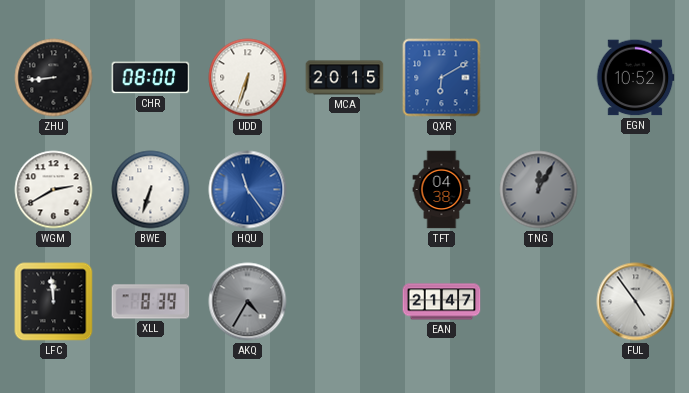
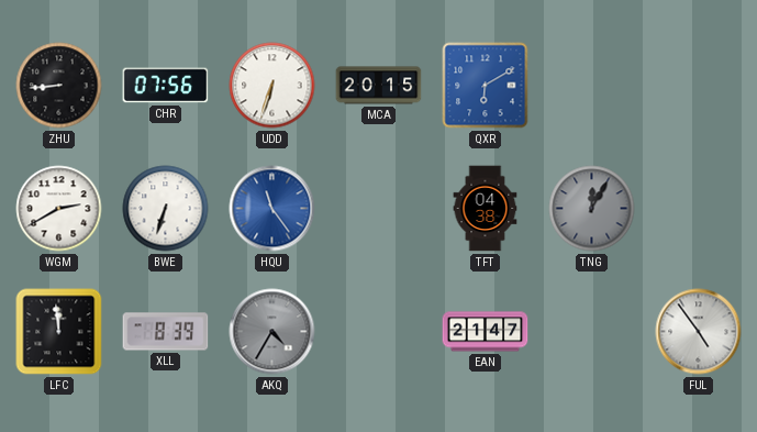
CHR: 08:00 -> 07:56 (166, 86)
EGN: 10:52 -> none (635, 78)
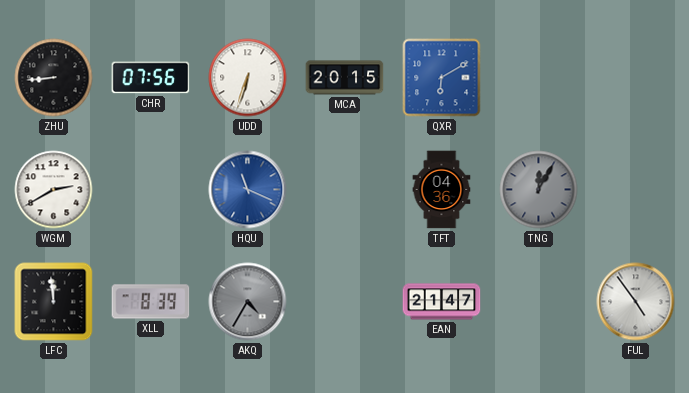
BWE: 6:33 -> none (166, 209)
HQU: 11:24 -> 11:19 (248, 190)
TFT: 04:38 -> 04:36 (442, 190)
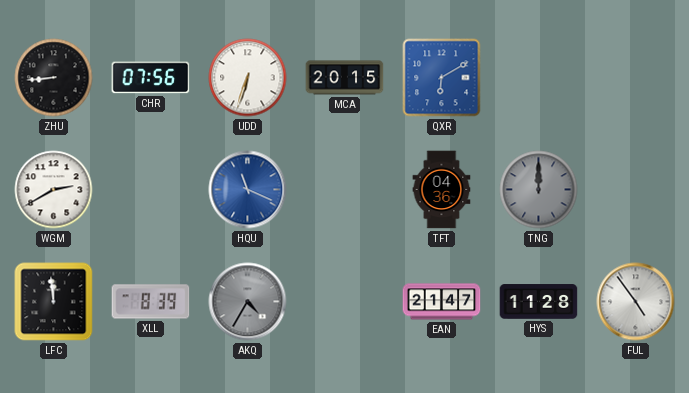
TNG: 12:05 -> 12:00 (539, 190)
HYS: none -> 11:28 (539, 302)
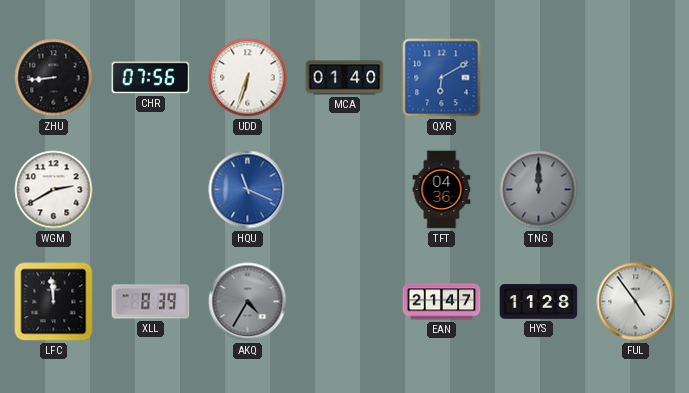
MCA: 20:15 -> 01:40 (345, 78)
